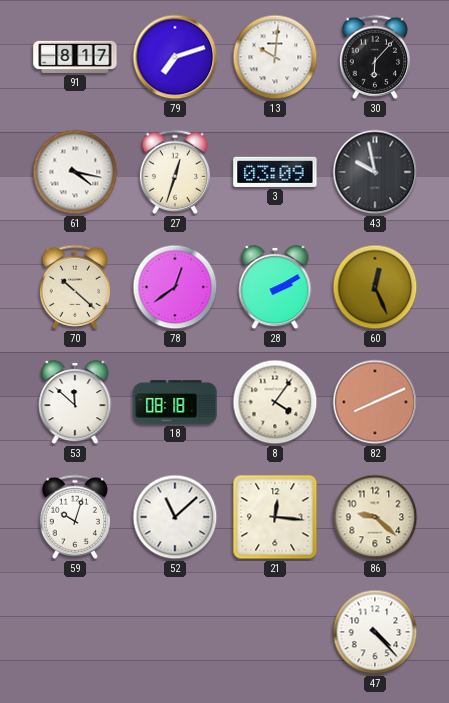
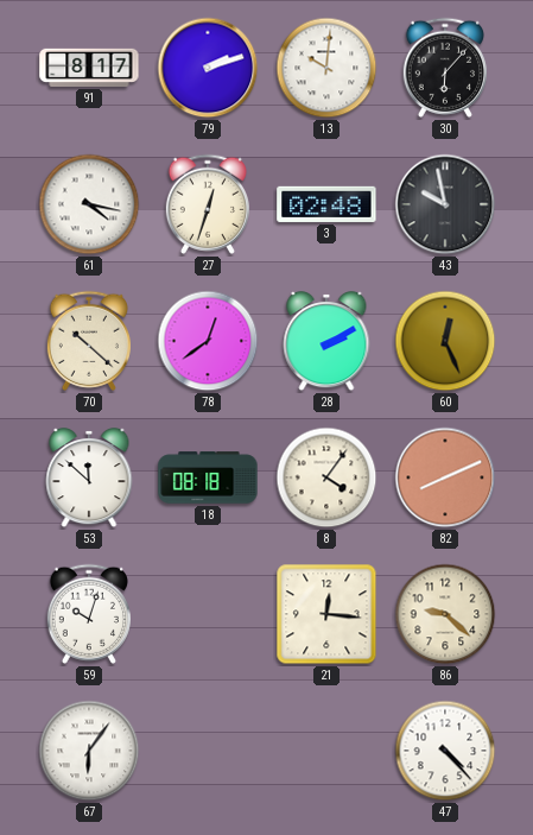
79: 7:12 -> 2:12 (208, 68)
3: 03:09 -> 02:48 (326, 204)
52: 11:08 -> none (175, 517)
67: none -> 6:06 (89, 751)
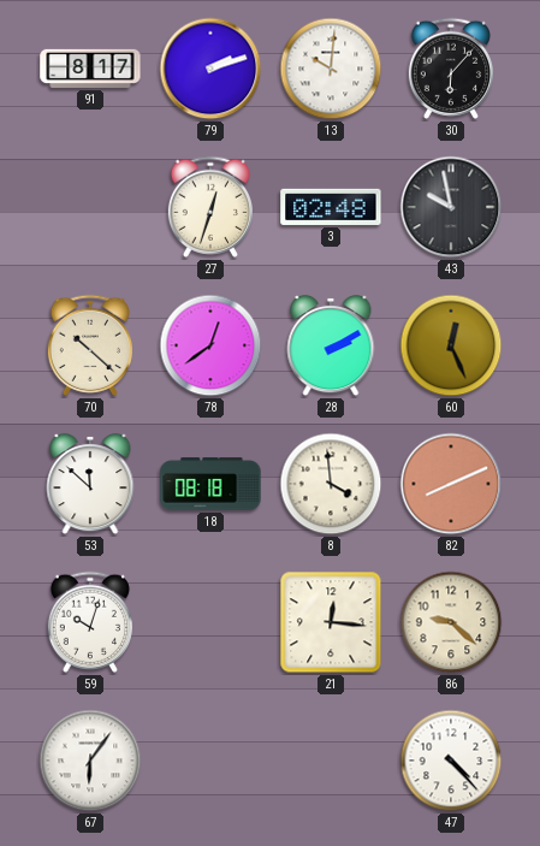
61: 4:17 -> none (89, 204)
8: 4:06 -> 3:59 (331, 484)
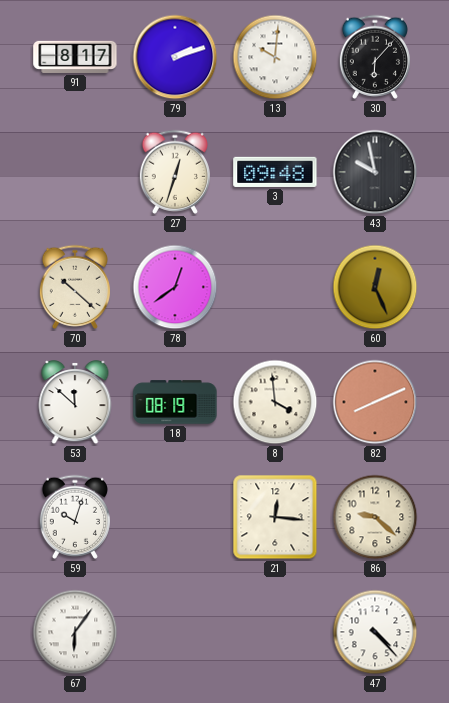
3: 02:48 -> 09:48 (275, 172)
28: 2:10 -> none (331, 347)
18: 08:18 -> 08:19 (175, 402)
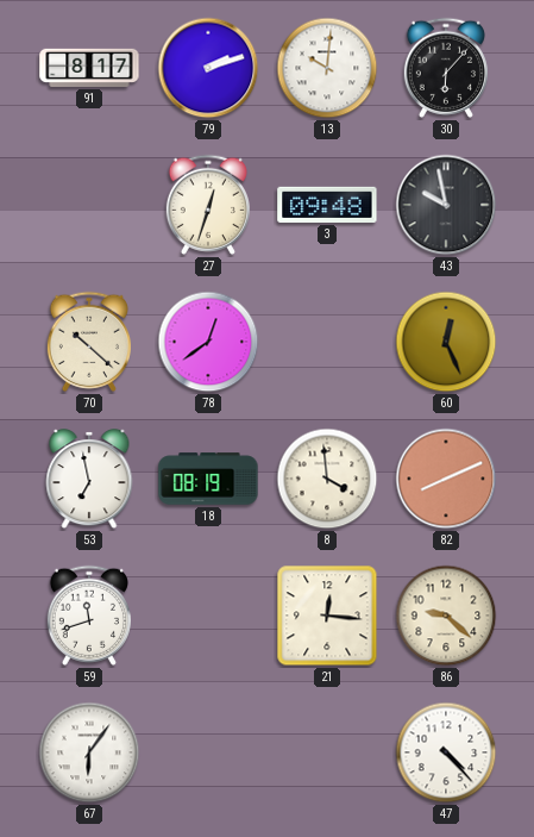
53: 11:52 -> 6:58 (89, 480)
59: 10:03 -> 11:42 (88, 616)
